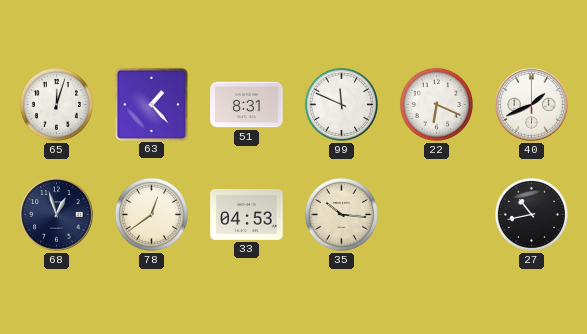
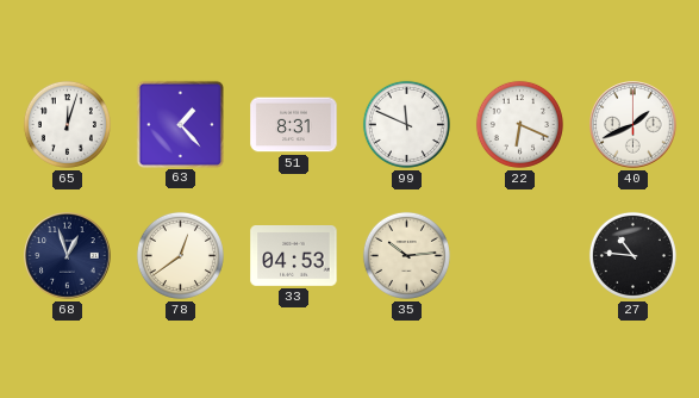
35: 10:16 -> 10:14 (406, 255)
27: 10:43 -> 10:46 (632, 255)
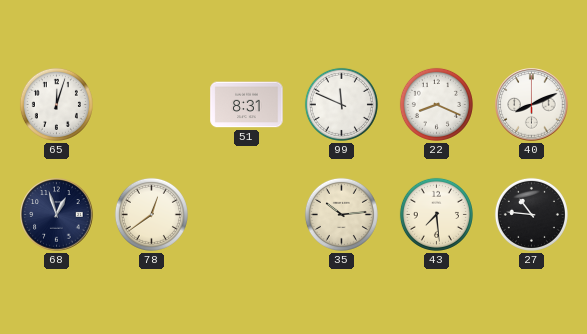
63: 1:23 -> none (180, 124)
22: 6:19 -> 8:19 (436, 104)
40: 1:41 -> 8:11 (532, 105)
33: 04:53 -> none (294, 256)
43: none -> 7:29 (436, 214)
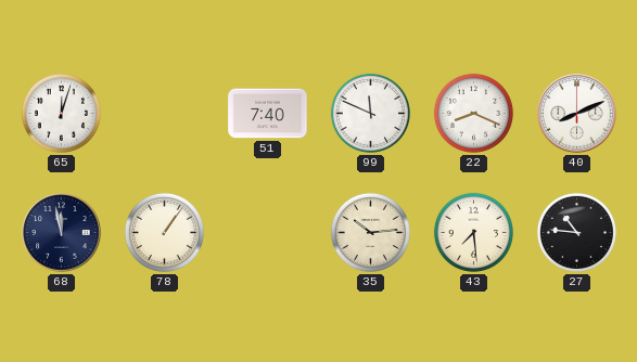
51: 8:31 -> 7:40 (268, 114)
68: 12:57 -> 11:58 (62, 233)
78: 12:39 -> 1:06 (164, 232)
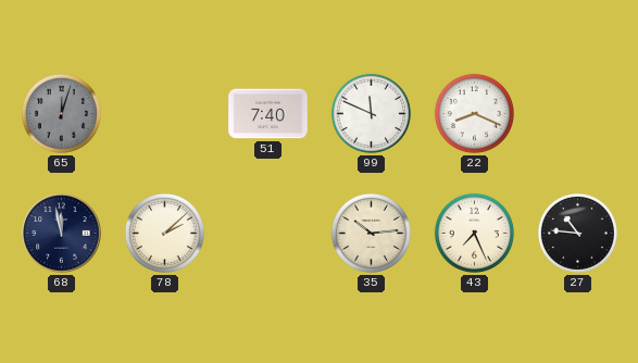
65 dial: white -> grey (61, 113)
40: 8:11 -> none (577, 114)
78: 1:06 -> 2:08 (164, 233)
43: 7:29 -> 7:26 (474, 233)
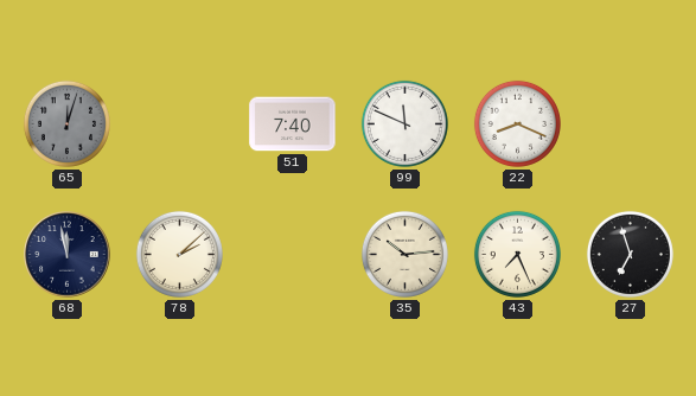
27: 10:46 -> 6:57 (630, 254)
